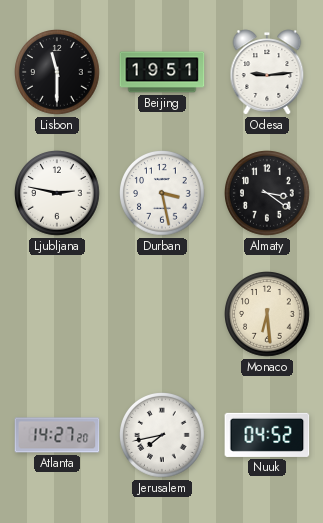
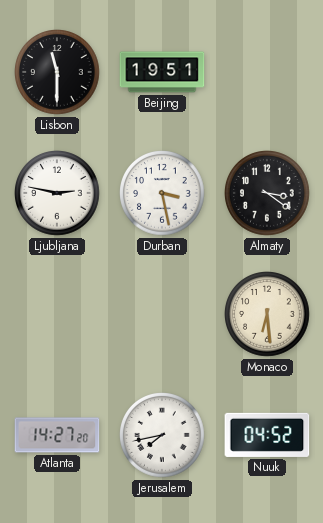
Odesa: 9:14 -> none (267, 72)
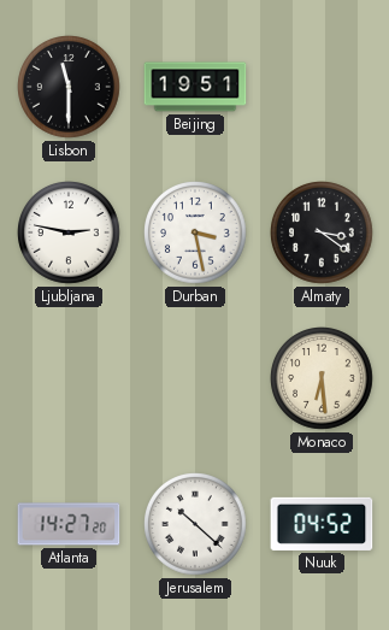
Jerusalem: 7:43 -> 10:22 (195, 524)
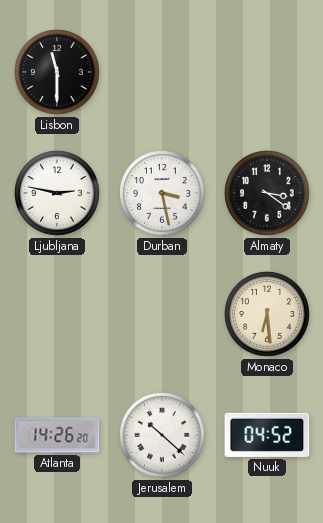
Beijing: 19:51 -> none (195, 87)
Atlanta: 14:27 -> 14:26 (57, 435)
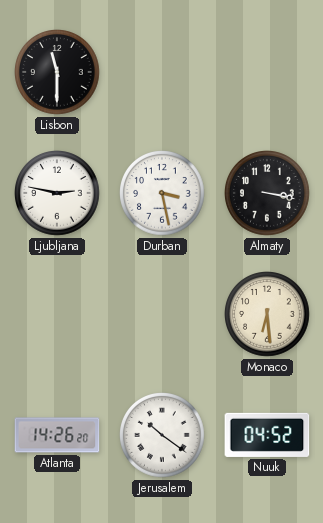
Almaty: 3:21 -> 3:17 (267, 193)
Jerusalem: 10:22 -> 10:21 (162, 435)
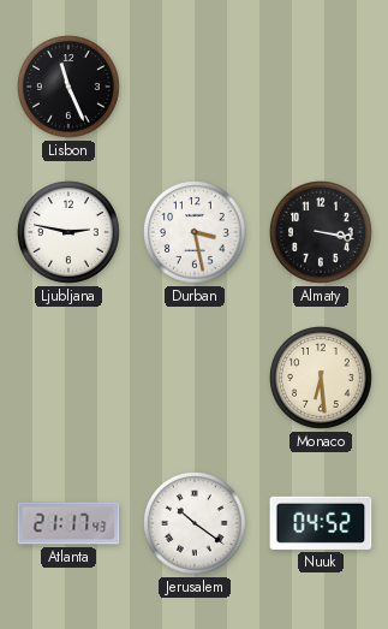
Lisbon: 11:30 -> 11:26 (68, 87)
Atlanta: 14:26 -> 21:17 (68, 523)
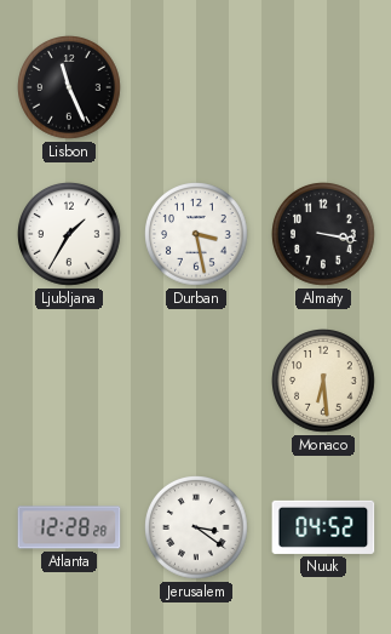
Ljubljana: 2:47 -> 1:35 (69, 234)
Atlanta: 21:17 -> 12:28 (69, 527)
Jerusalem: 10:21 -> 3:21 (196, 527)
